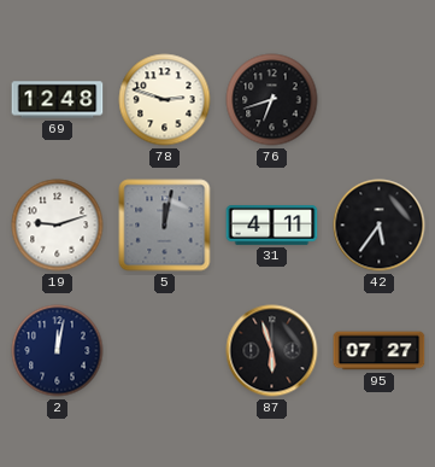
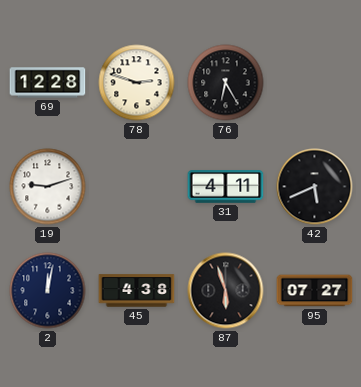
69: 12:48 -> 12:28 (48, 83)
76: 6:42 -> 6:25 (226, 83)
5: 12:02 -> none (165, 226)
42: 5:36 -> 5:41 (315, 187)
45: none -> 4:38 (137, 291)
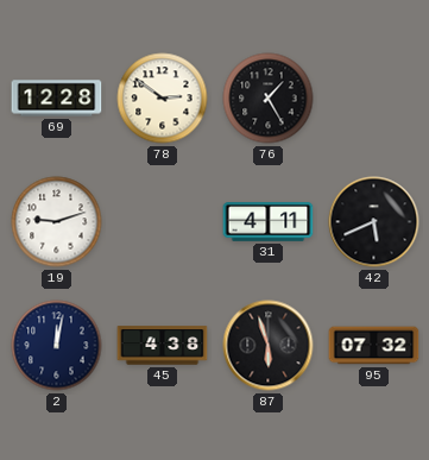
78: 2:48 -> 2:51 (163, 99)
76: 6:25 -> 1:25 (269, 99)
95: 07:27 -> 07:32 (374, 346)
